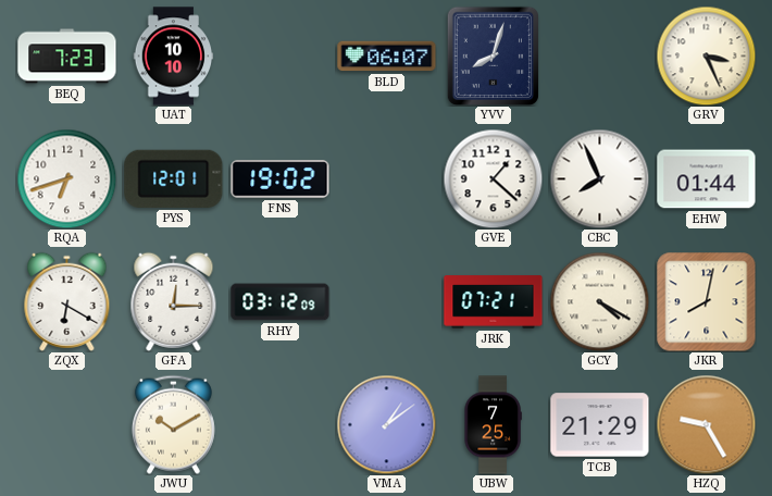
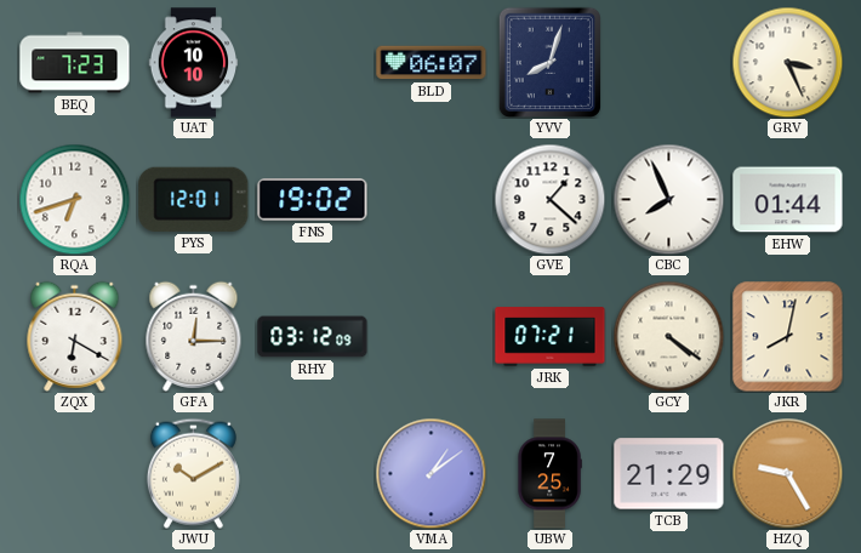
GCY: 4:20 -> 4:21 (668, 336)
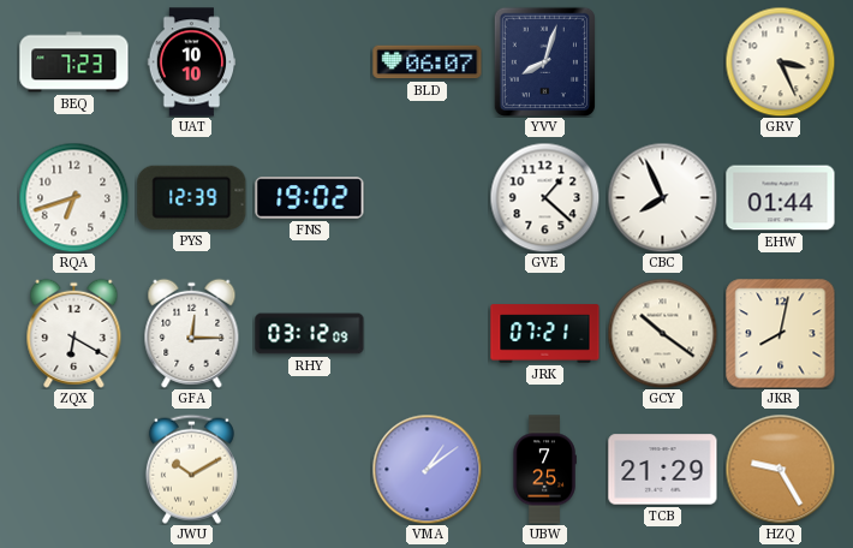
PYS: 12:01 -> 12:39 (192, 197)
GCY: 4:21 -> 10:21 (662, 333)
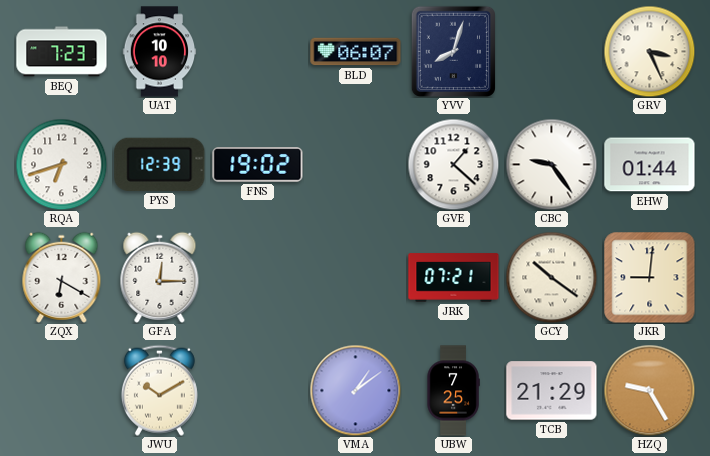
CBC: 7:56 -> 9:24 (551, 164)
RHY: 03:12 -> none (310, 334)
JKR: 8:02 -> 9:01 (650, 278)
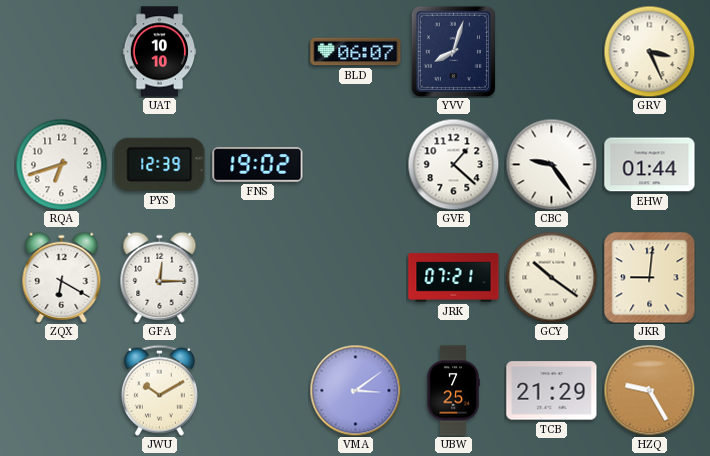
BEQ: 7:23 -> none (62, 52)
VMA: 1:09 -> 3:09 (355, 390)
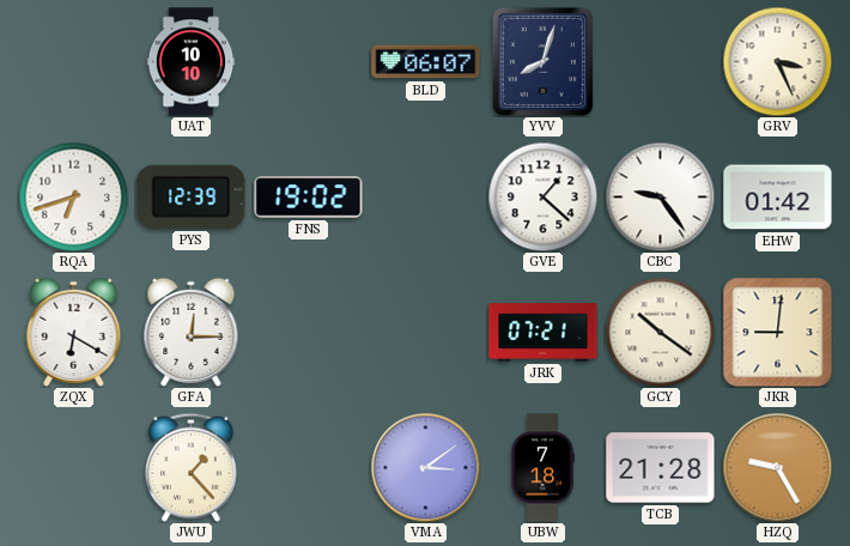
EHW: 01:44 -> 01:42 (778, 198)
JWU: 10:10 -> 1:23 (190, 467)
UBW: 7:25 -> 7:18 (542, 468)
TCB: 21:29 -> 21:28 (661, 468)
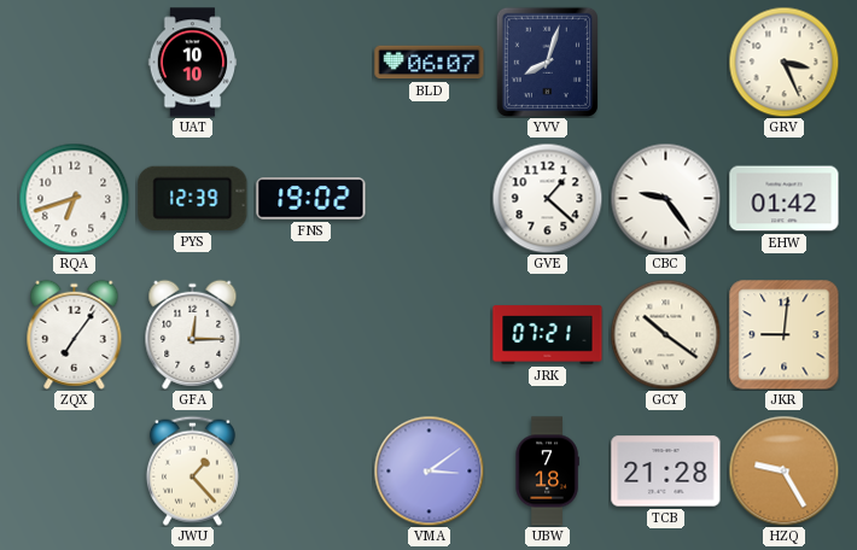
ZQX: 6:20 -> 7:06 (75, 334)
